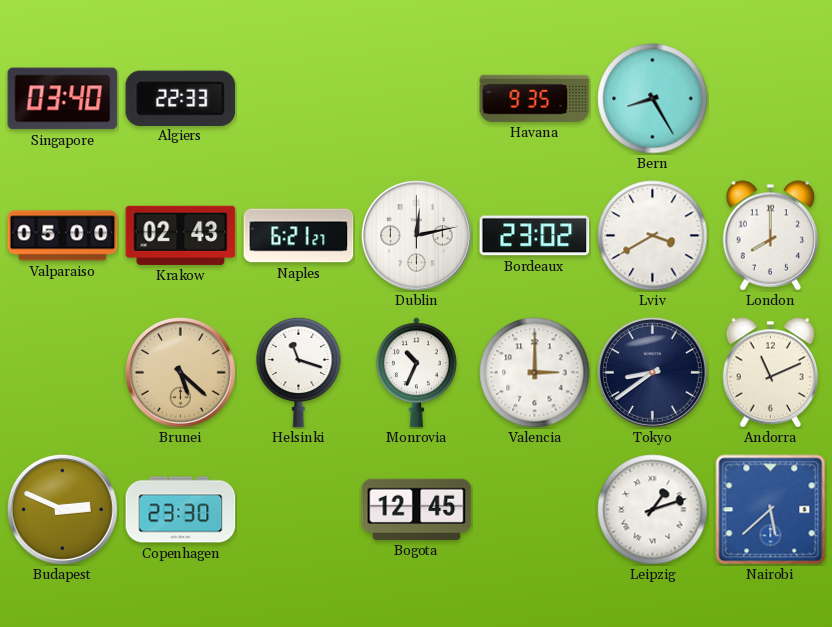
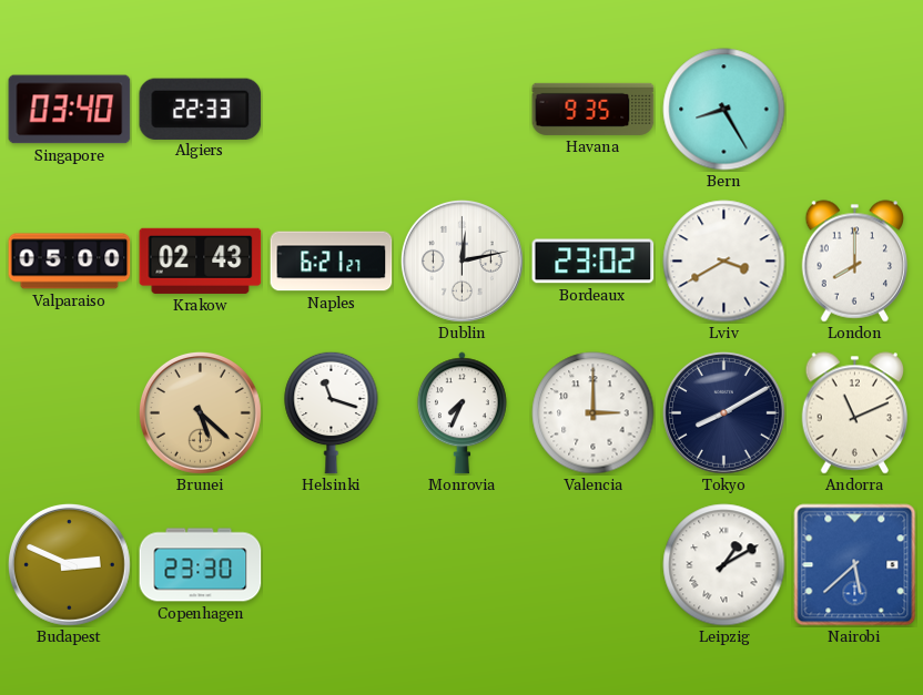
Monrovia: 10:34 -> 7:34 (461, 413)
Tokyo: 8:39 -> 8:10 (723, 412)
Bogota: 12:45 -> none (417, 509)
Leipzig: 1:12 -> 1:10 (724, 565)
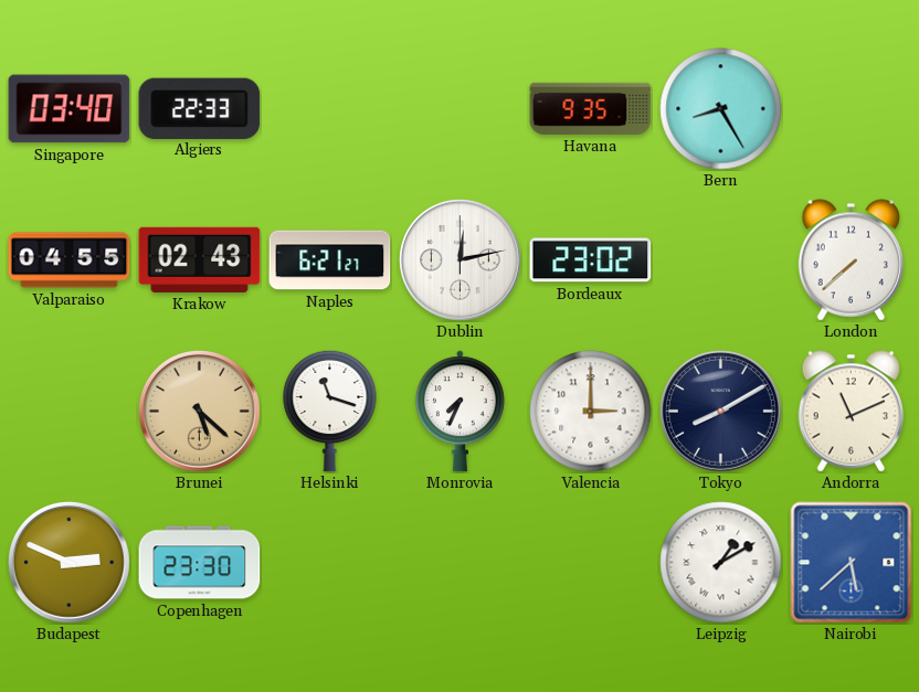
Valparaiso: 05:00 -> 04:55 (70, 260)
Lviv: 3:40 -> none (724, 262)
London: 8:00 -> 7:38 (851, 260)
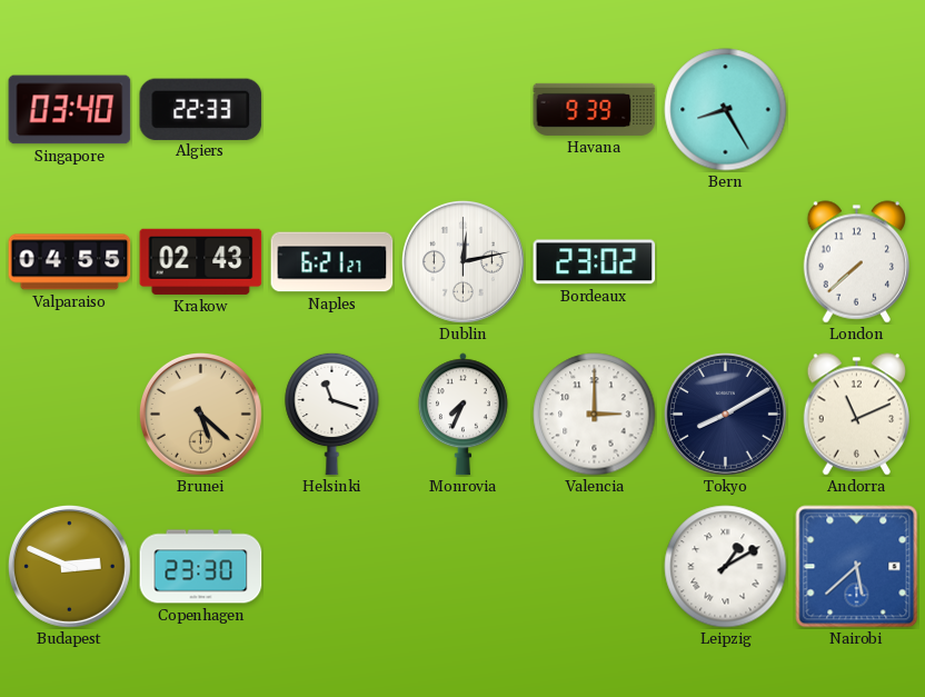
Havana: 9:35 -> 9:39 (595, 109)
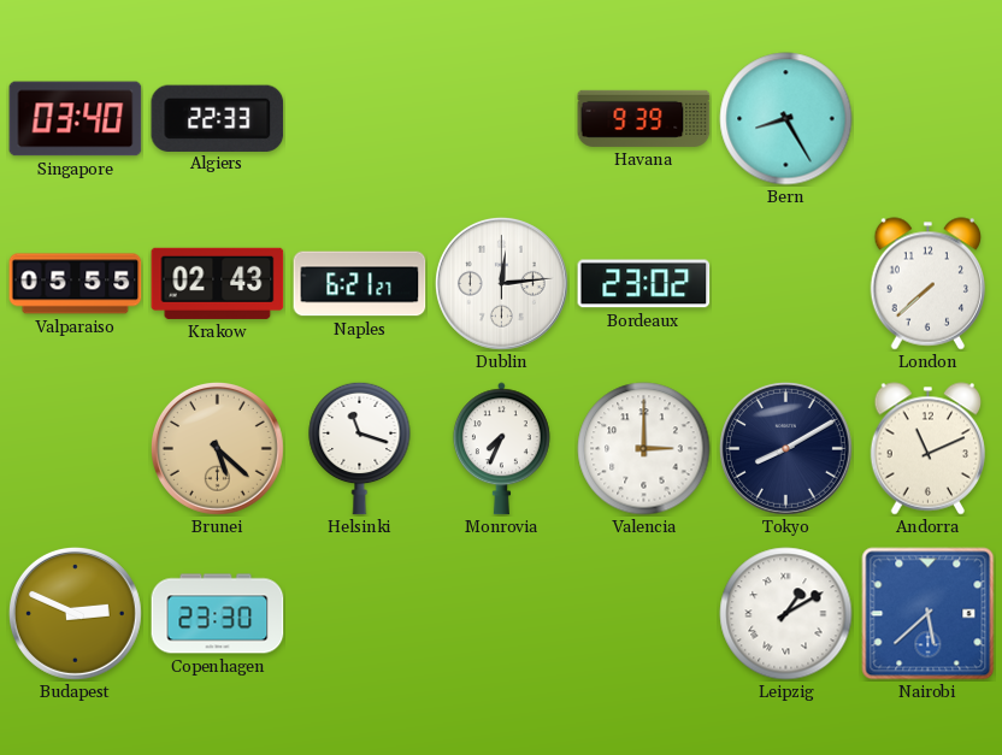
Valparaiso: 04:55 -> 05:55 (76, 284)
Dublin: 12:13 -> 12:14 (501, 283)
